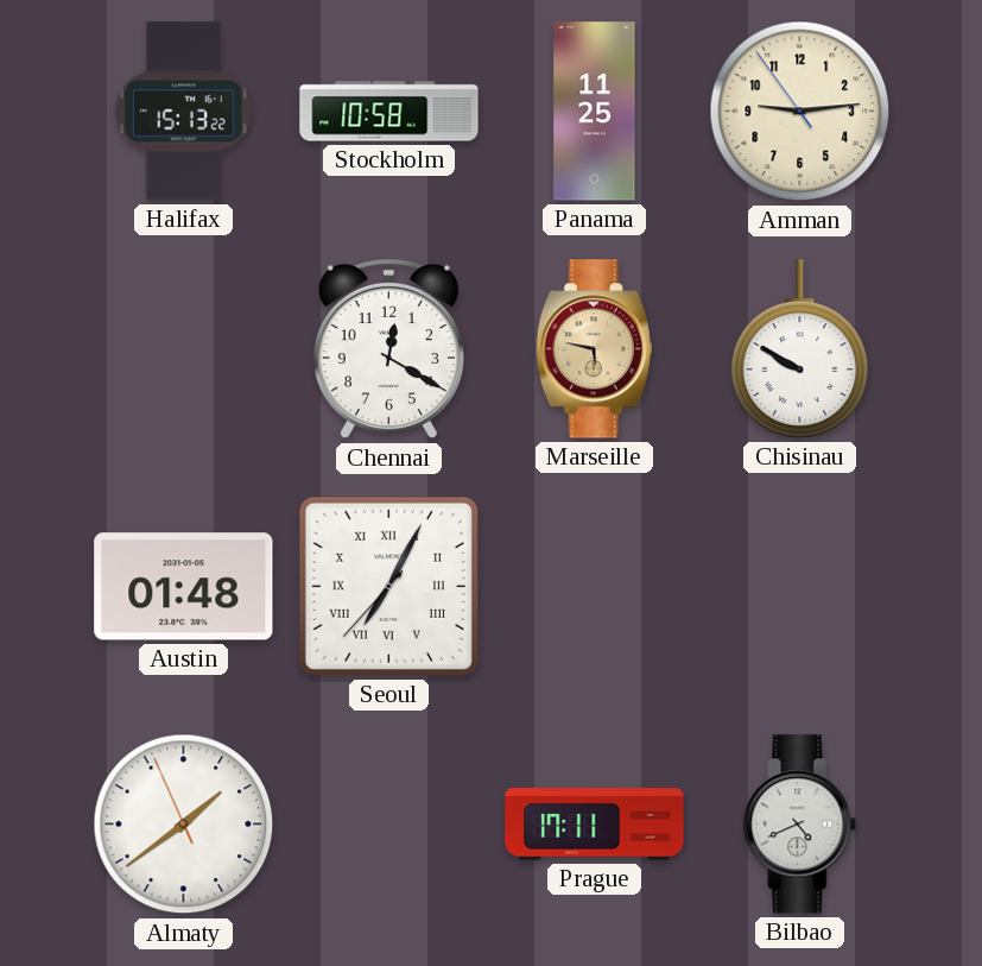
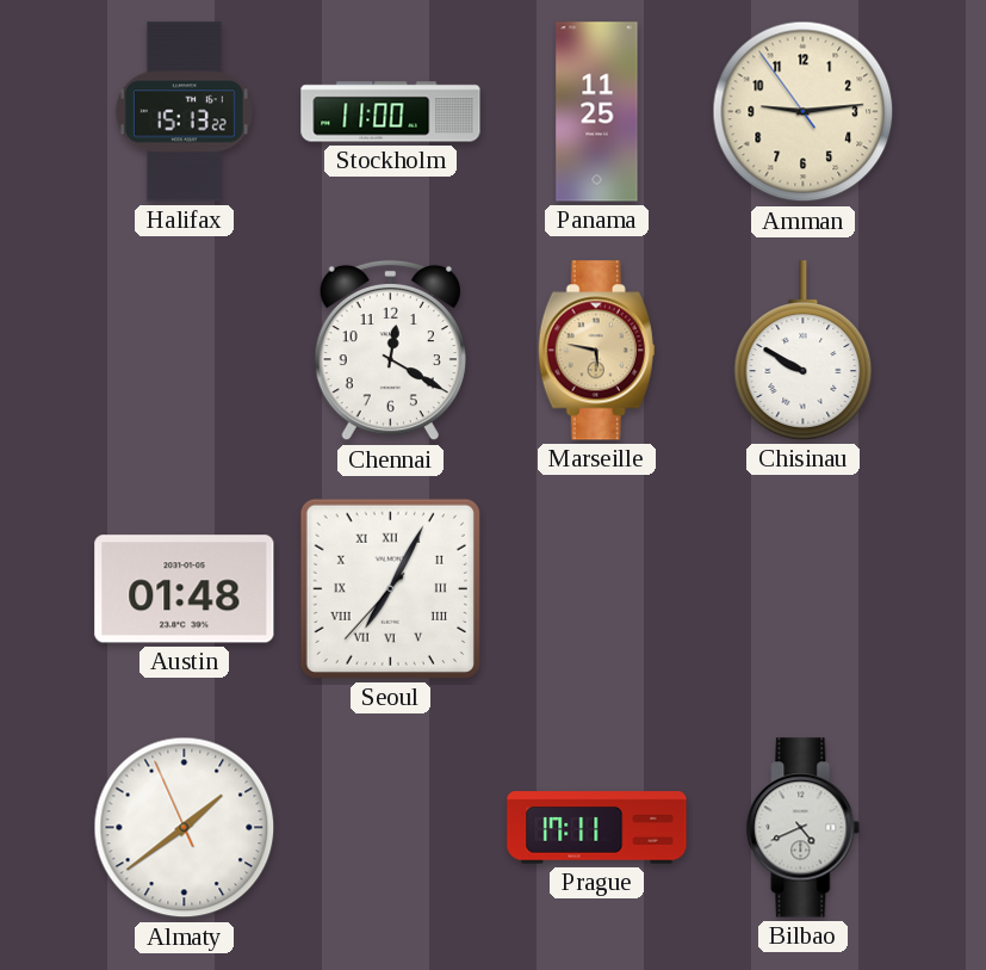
Stockholm: 10:58 -> 11:00 (391, 112)
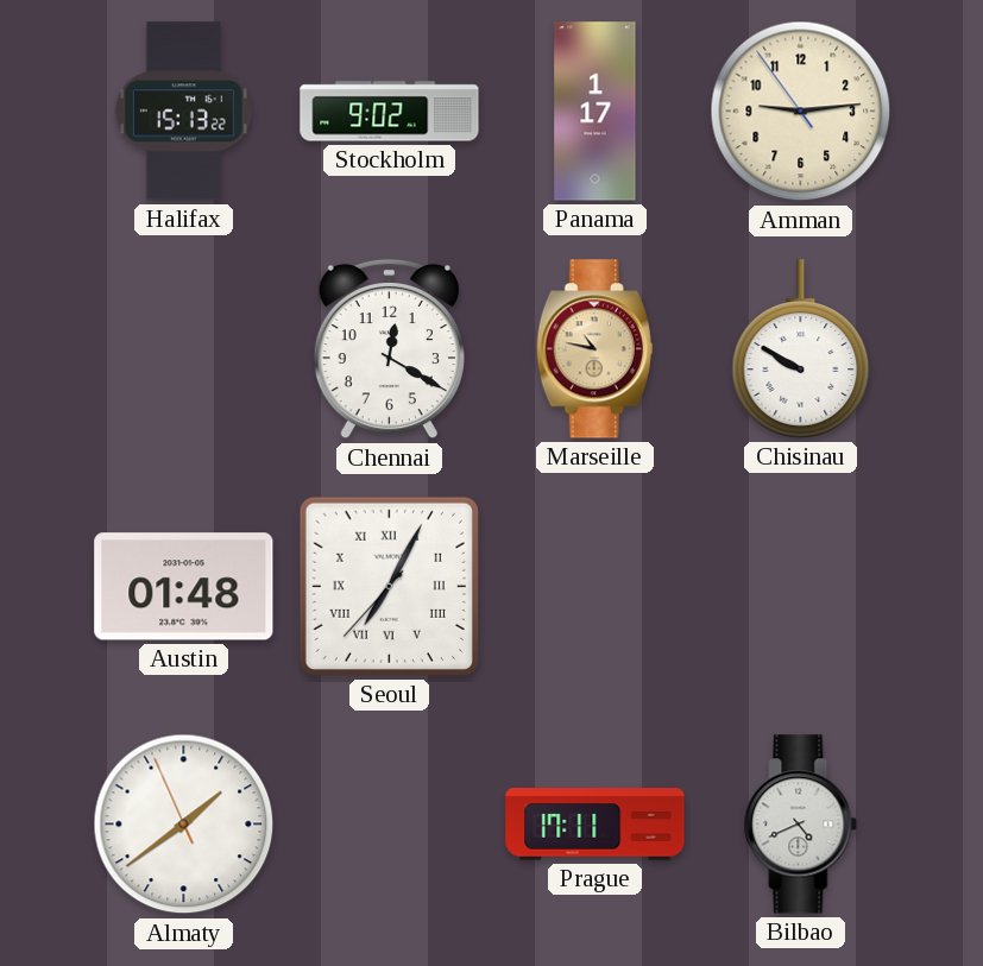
Stockholm: 11:00 -> 9:02 (390, 112)
Panama: 11:25 -> 1:17 (596, 112)
Marseille: 5:47 -> 10:47 (594, 349)
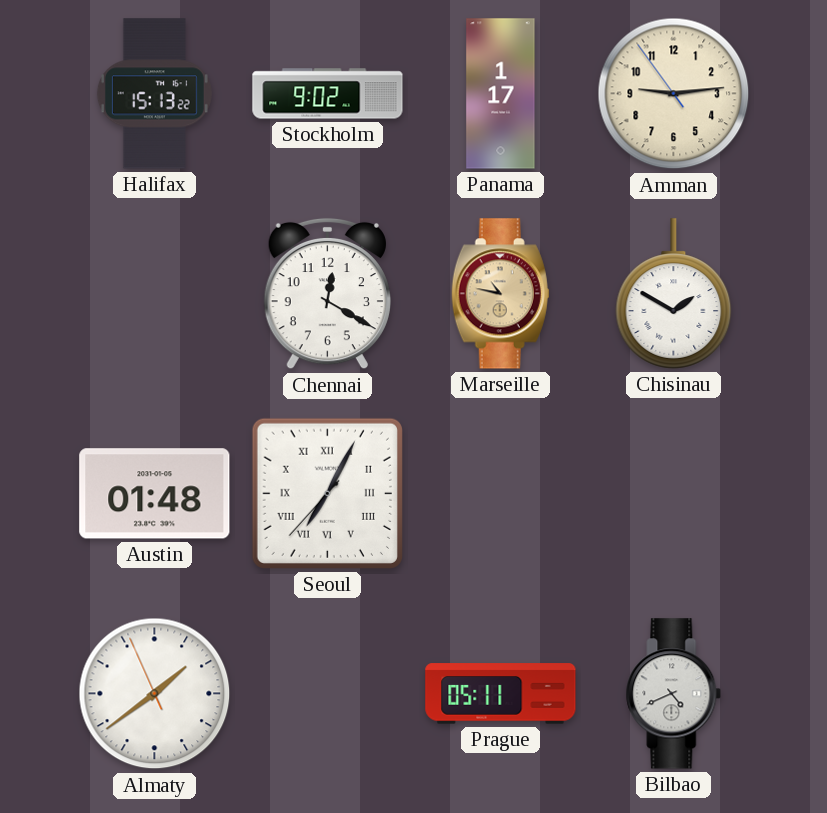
Chisinau: 9:50 -> 1:50 (674, 294)
Prague: 17:11 -> 05:11 (501, 694)
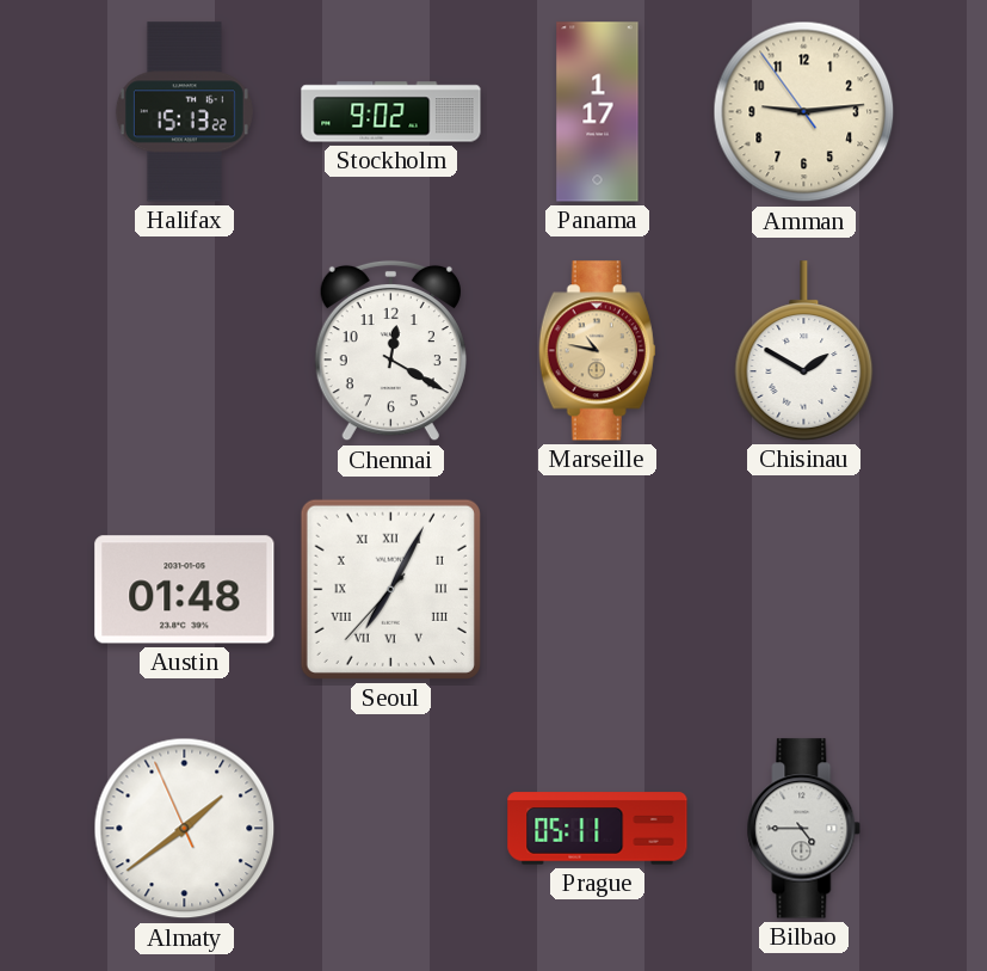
Bilbao: 4:41 -> 4:45 (804, 829)
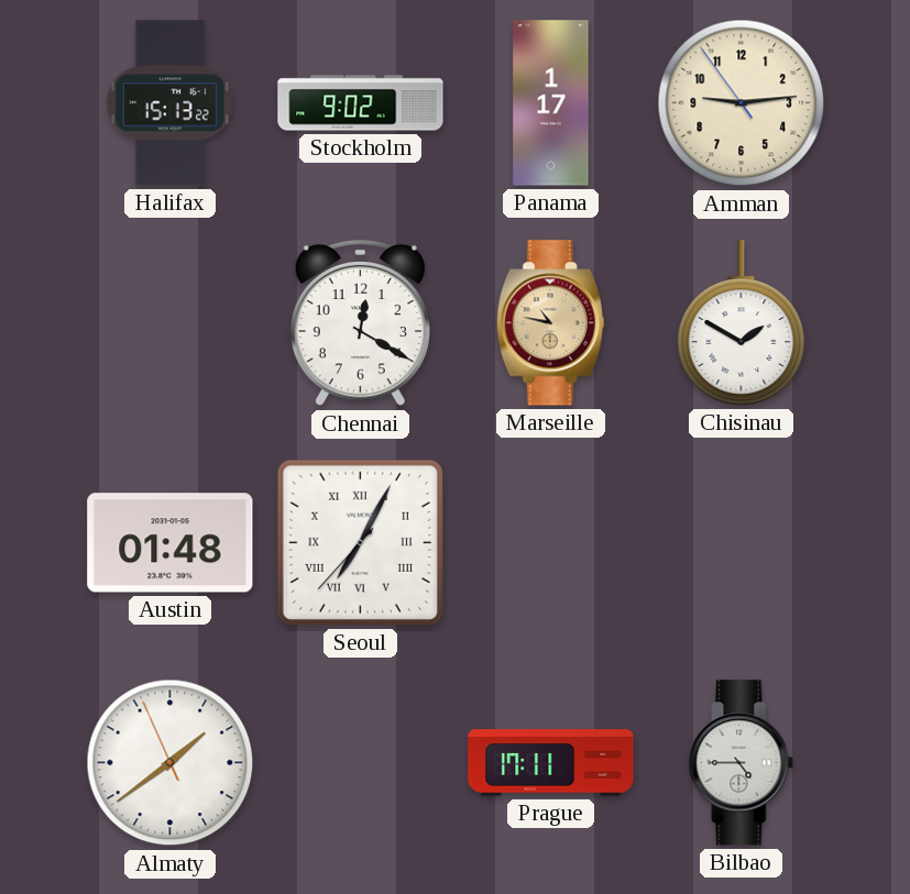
Prague: 05:11 -> 17:11 (551, 763)
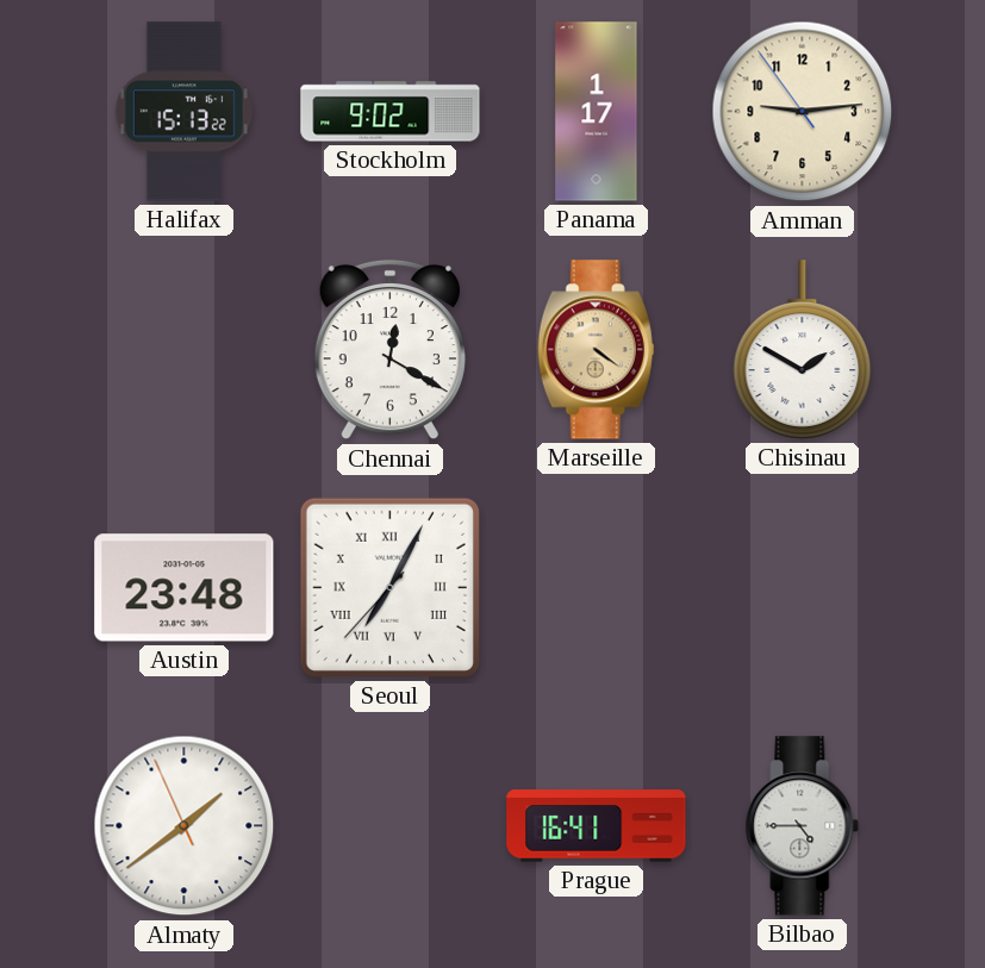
Marseille: 10:47 -> 4:21 (596, 350)
Austin: 01:48 -> 23:48 (185, 588)
Prague: 17:11 -> 16:41 (597, 826)
